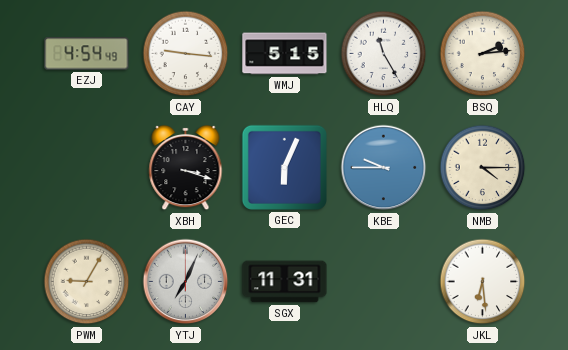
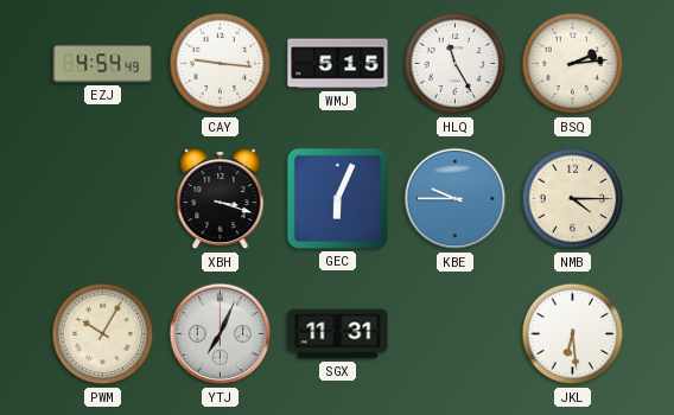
PWM: 9:05 -> 10:05 (103, 334)
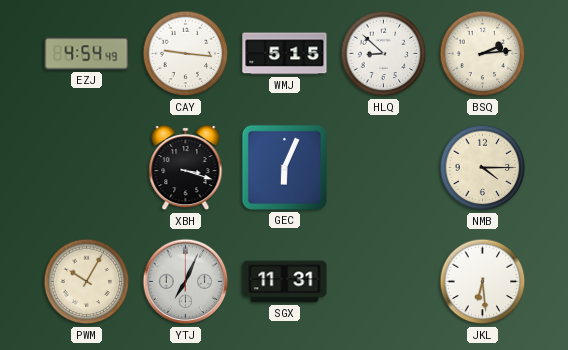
HLQ: 11:25 -> 8:52 (384, 54)
KBE: 9:45 -> none (456, 199)
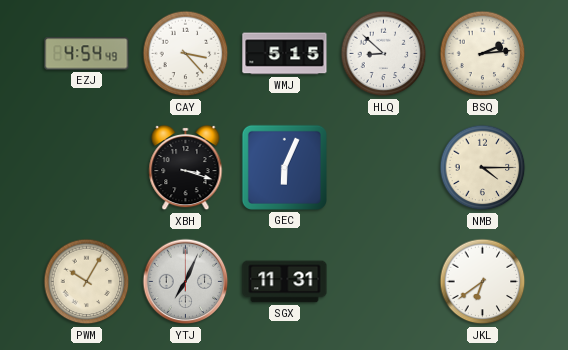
CAY: 9:16 -> 3:23 (186, 54)
JKL: 6:29 -> 6:39 (483, 282)
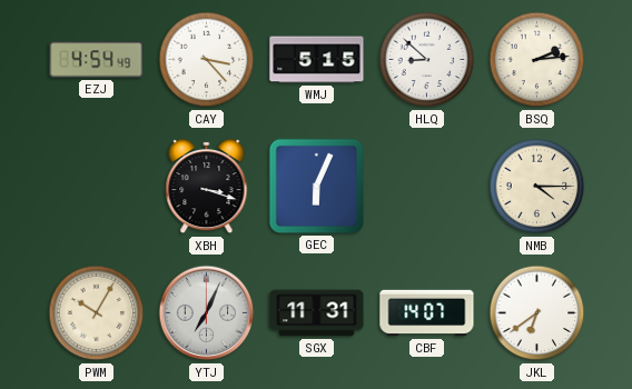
CBF: none -> 14:07 (427, 313)
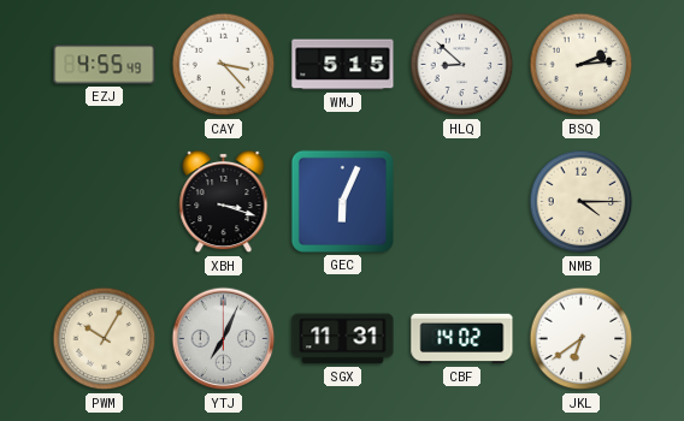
EZJ: 4:54 -> 4:55 (105, 65)
CBF: 14:07 -> 14:02 (462, 339)
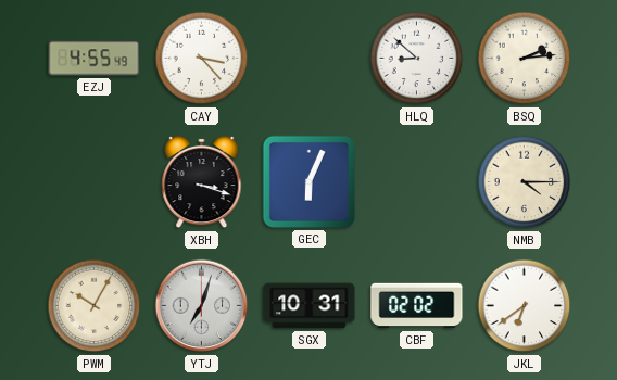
WMJ: 5:15 -> none (343, 65)
YTJ: 7:04 -> 7:03 (202, 306)
SGX: 11:31 -> 10:31 (310, 306)
CBF: 14:02 -> 02:02 (417, 306)
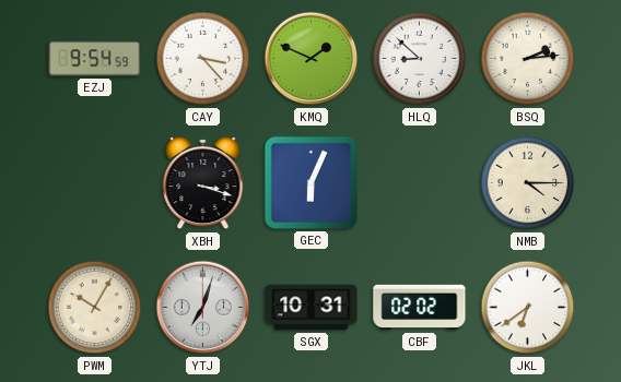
EZJ: 4:55 -> 9:54 (95, 59)
KMQ: none -> 1:49 (312, 59)
